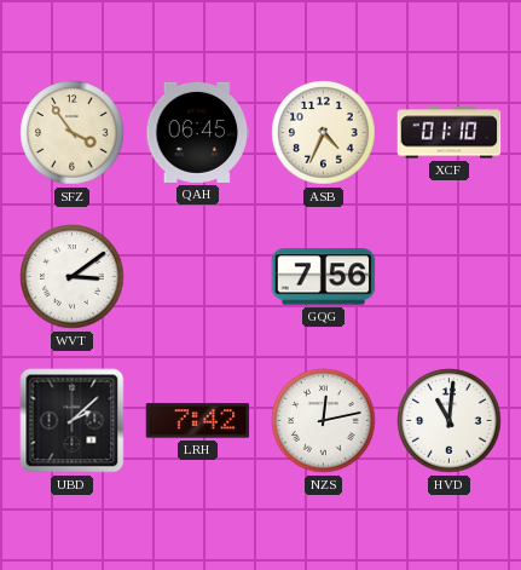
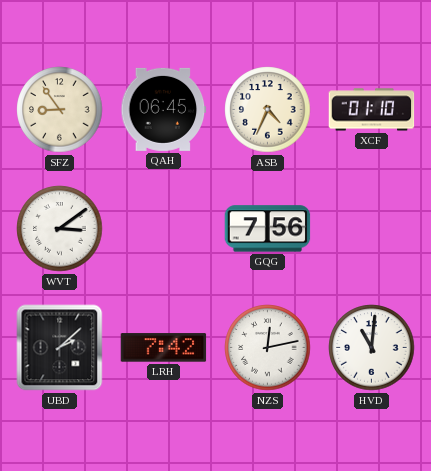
SFZ: 3:54 -> 8:54 (60, 110)
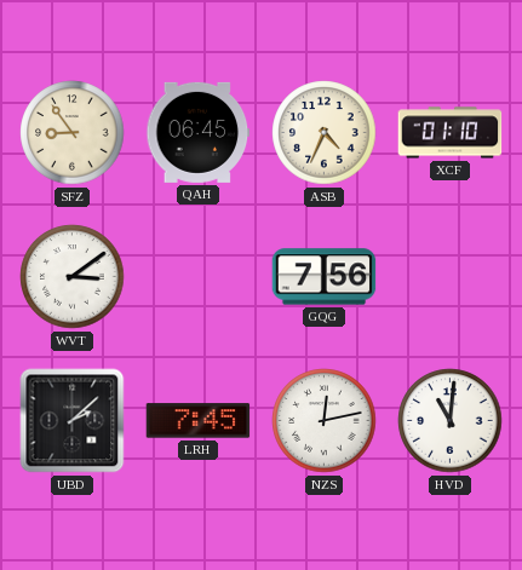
LRH: 7:42 -> 7:45 (199, 421)
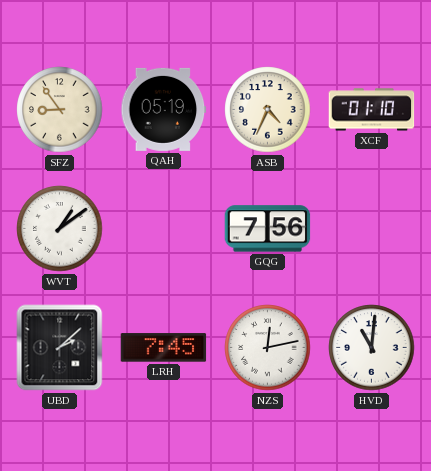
QAH: 06:45 -> 05:19 (164, 109)
WVT: 3:09 -> 1:09 (60, 229)
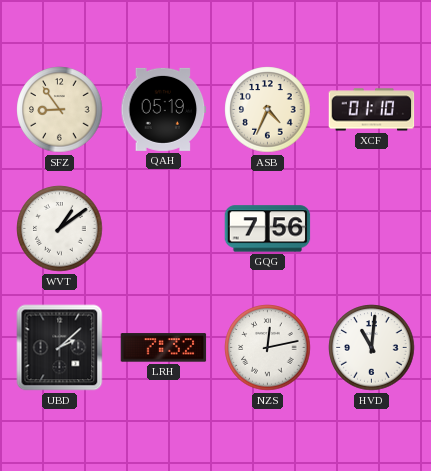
LRH: 7:45 -> 7:32 (164, 348)
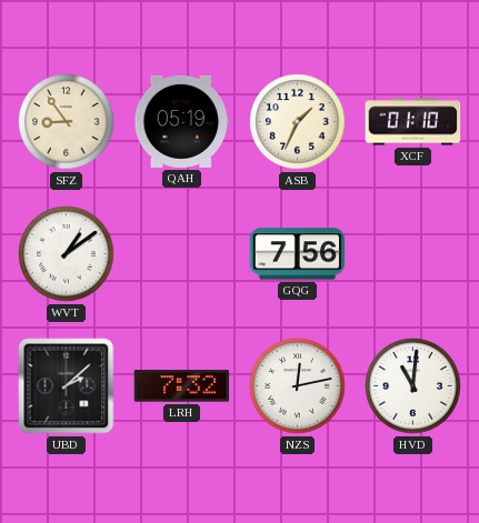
ASB: 4:34 -> 1:34 (298, 122)
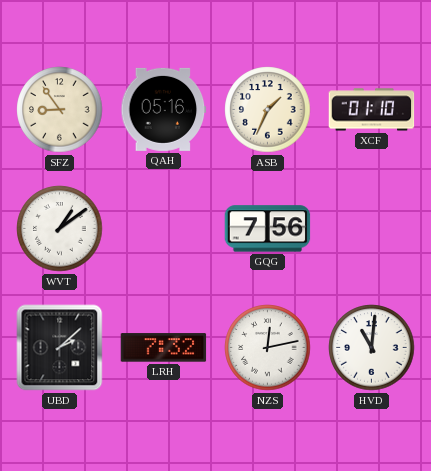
QAH: 05:19 -> 05:16 (164, 109)
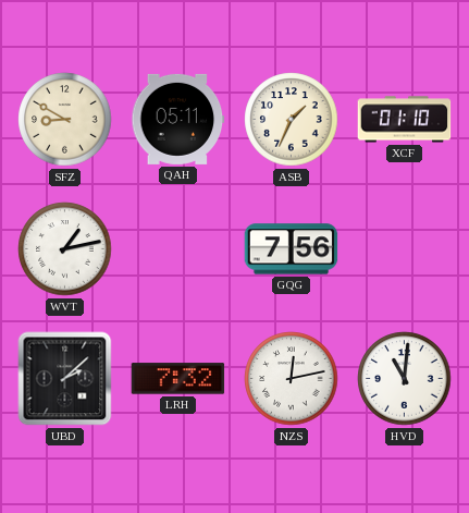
SFZ: 8:54 -> 8:50 (65, 120)
QAH: 05:16 -> 05:11 (178, 119)
WVT: 1:09 -> 1:13 (65, 249)
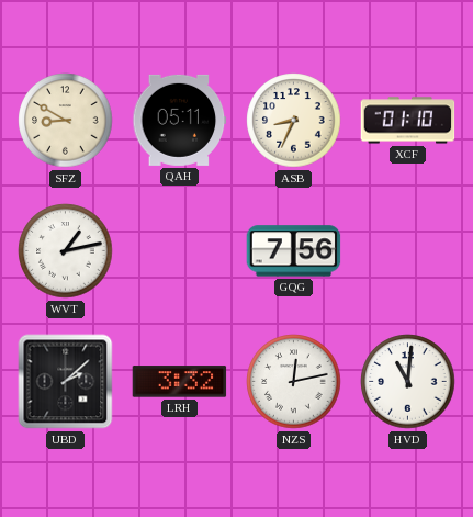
ASB: 1:34 -> 8:34 (294, 121)
LRH: 7:32 -> 3:32 (180, 382)
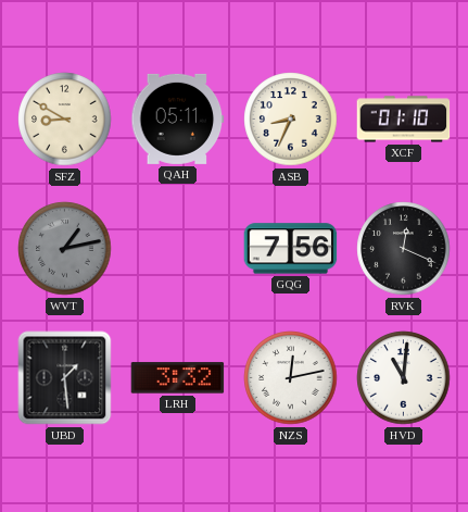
WVT dial: white -> grey (65, 249)
RVK: none -> 12:19 (404, 249)
UBD: 2:08 -> 1:29 (65, 378)
